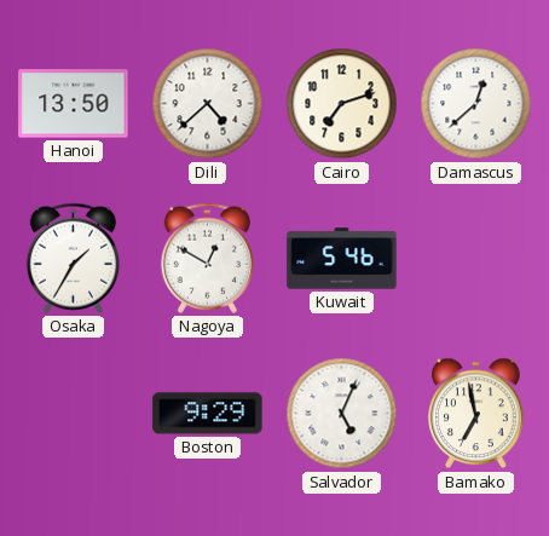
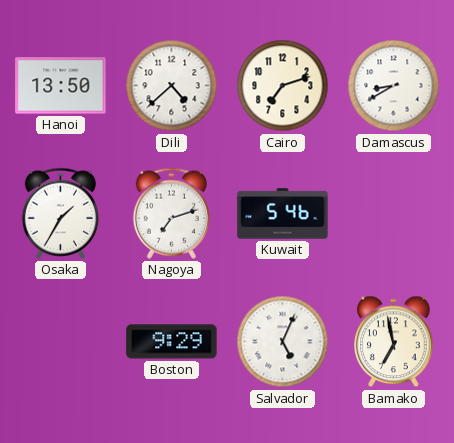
Damascus: 12:38 -> 8:40 (394, 86)
Nagoya: 12:50 -> 7:12 (171, 213)
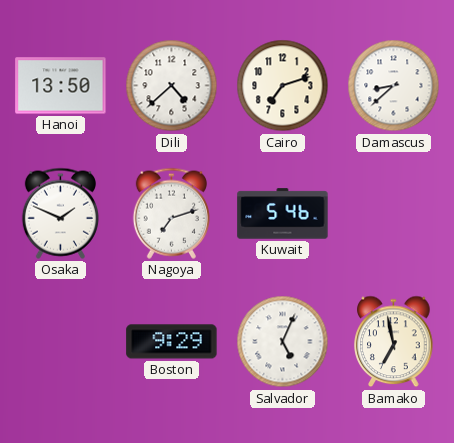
Damascus: 8:40 -> 8:38 (394, 86)
Osaka: 1:35 -> 1:49 (60, 213)
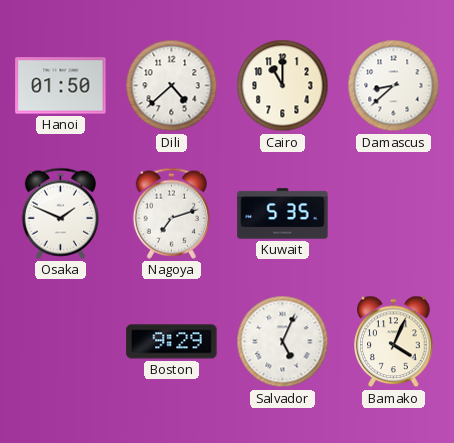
Hanoi: 13:50 -> 01:50 (61, 86)
Cairo: 7:12 -> 11:00 (283, 86)
Kuwait: 5:46 -> 5:35 (283, 214)
Bamako: 6:58 -> 4:04 (394, 342)
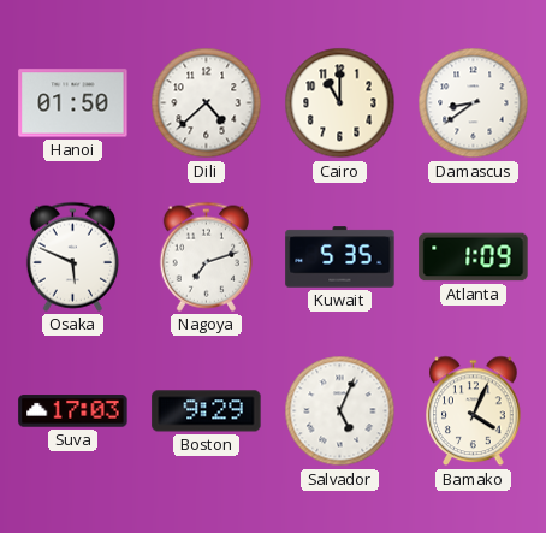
Damascus: 8:38 -> 8:39 (474, 103)
Osaka: 1:49 -> 5:49 (72, 256)
Atlanta: none -> 1:09 (474, 257)
Suva: none -> 17:03 (73, 411)
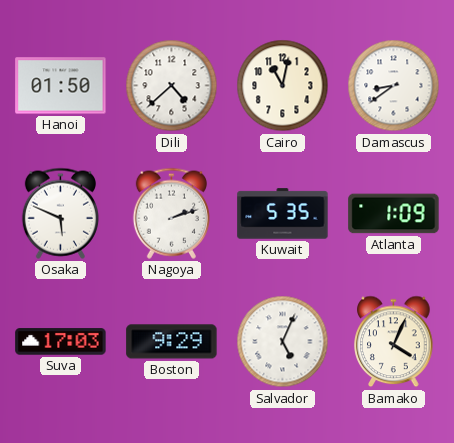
Cairo: 11:00 -> 11:02 (283, 86)
Nagoya: 7:12 -> 2:12 (171, 213)
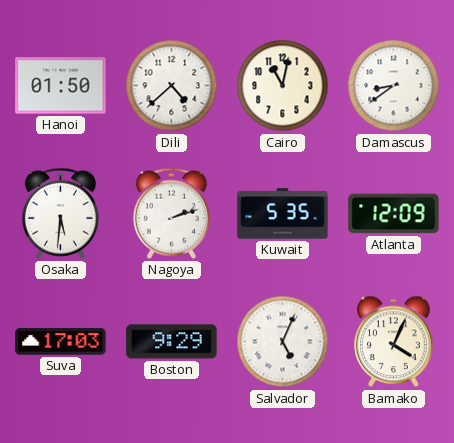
Osaka: 5:49 -> 5:31 (60, 213)
Atlanta: 1:09 -> 12:09 (394, 214)
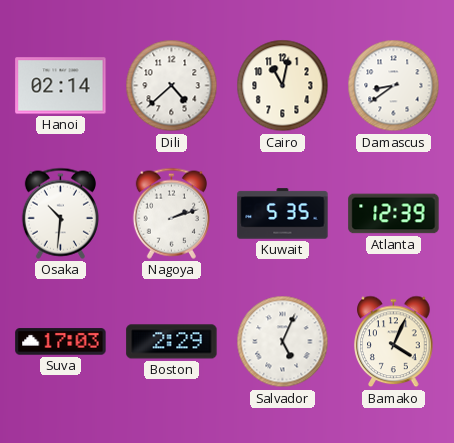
Hanoi: 01:50 -> 02:14 (61, 86)
Osaka: 5:31 -> 10:31 (60, 213)
Atlanta: 12:09 -> 12:39 (394, 214)
Boston: 9:29 -> 2:29 (172, 342)
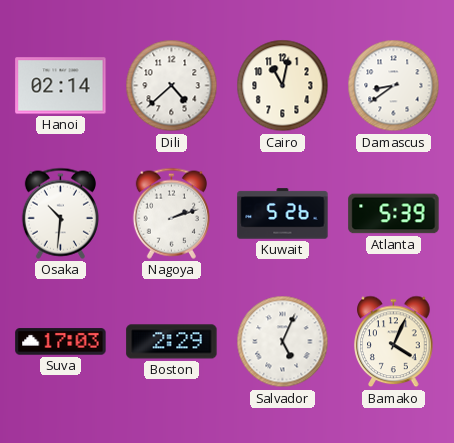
Kuwait: 5:35 -> 5:26 (283, 214)
Atlanta: 12:39 -> 5:39 (394, 214)
